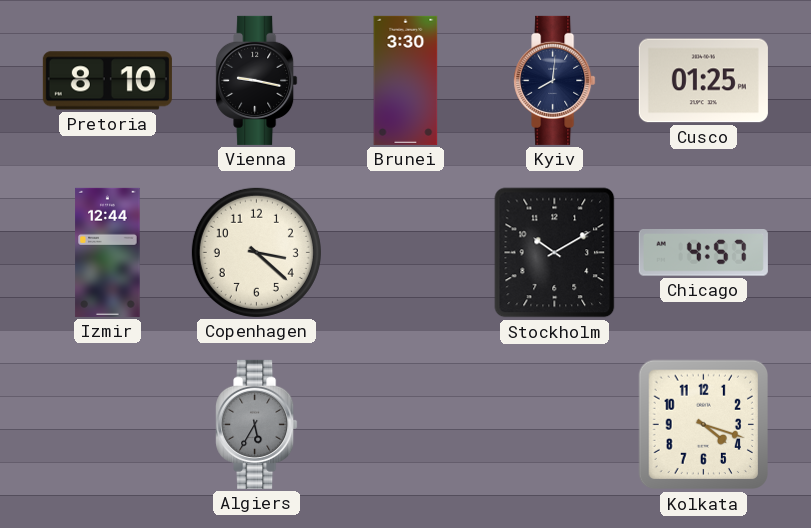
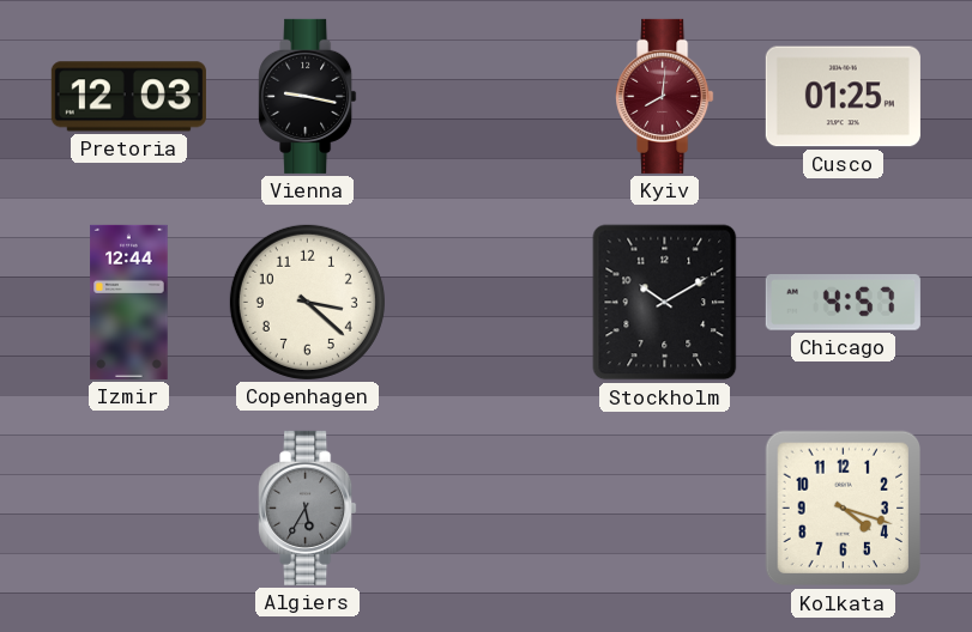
Pretoria: 8:10 -> 12:03 (128, 97)
Brunei: 3:30 -> none (406, 80)
Kyiv dial: navy -> burgundy (665, 96)
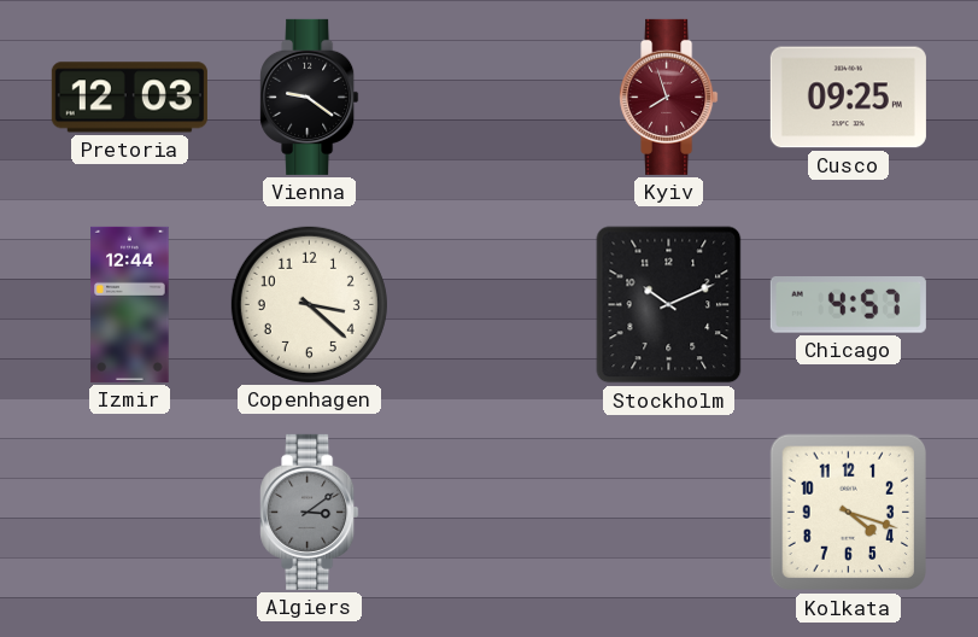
Vienna: 9:17 -> 9:21 (310, 97)
Kyiv: 8:01 -> 7:57 (669, 97)
Cusco: 01:25 -> 09:25 (848, 98)
Stockholm: 10:10 -> 10:11 (669, 305)
Algiers: 5:35 -> 3:09 (310, 512)
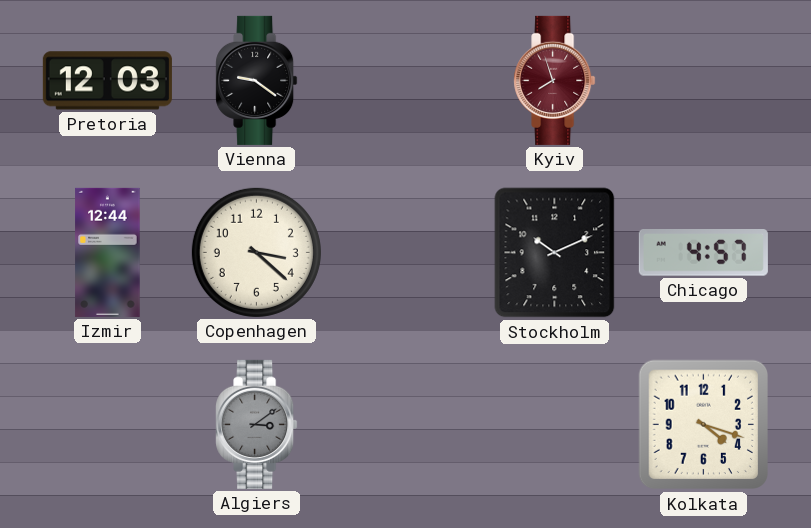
Cusco: 09:25 -> none (848, 98)
